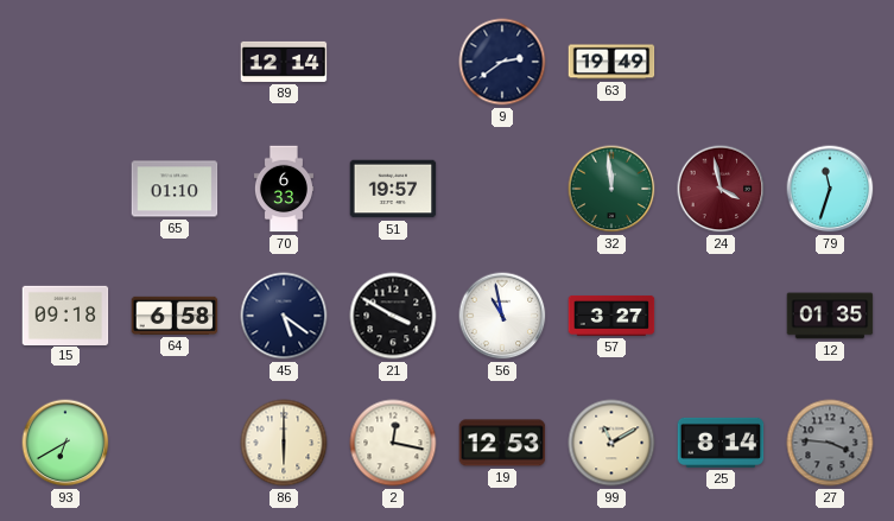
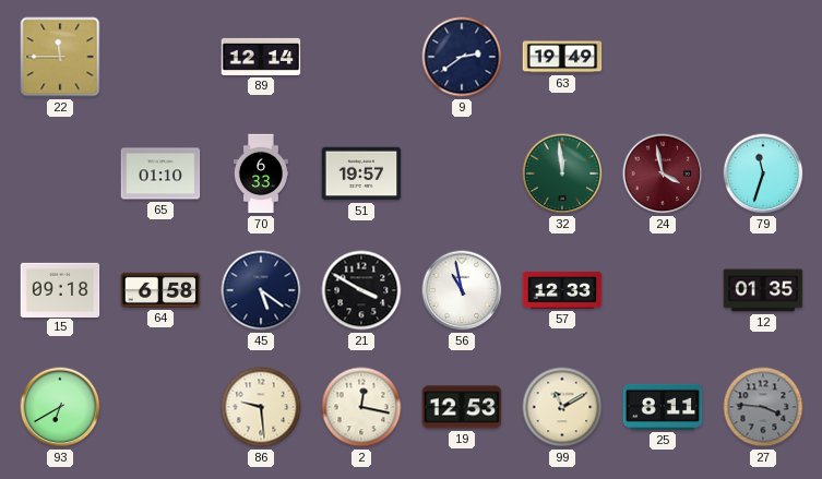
22: none -> 11:45 (60, 57)
57: 3:27 -> 12:33 (562, 290)
86: 6:00 -> 9:29 (261, 407)
25: 8:14 -> 8:11 (663, 407)
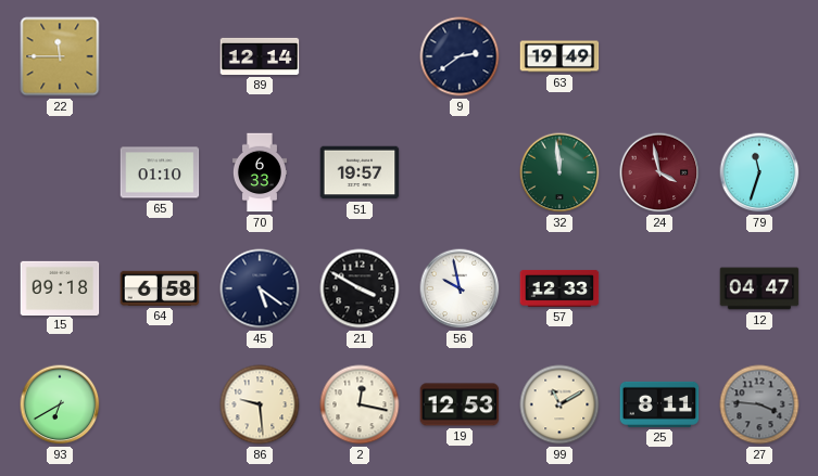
56: 10:58 -> 9:58 (460, 288)
12: 01:35 -> 04:47 (759, 288)
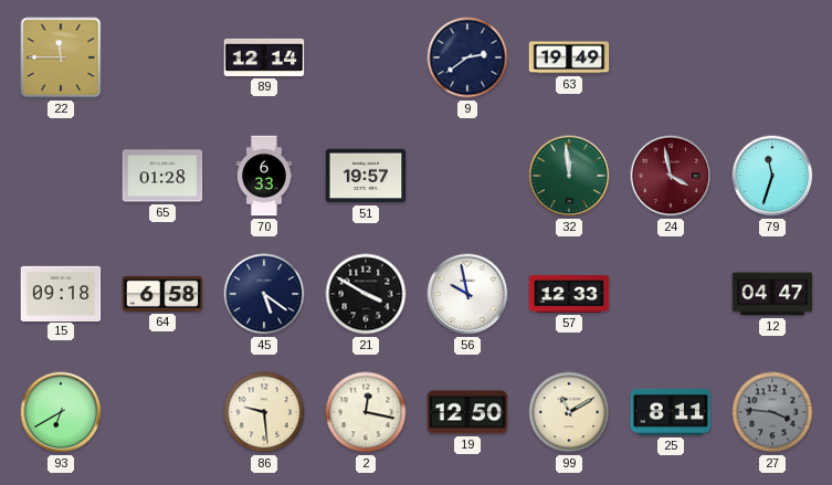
65: 01:10 -> 01:28 (162, 176)
19: 12:53 -> 12:50 (467, 412)
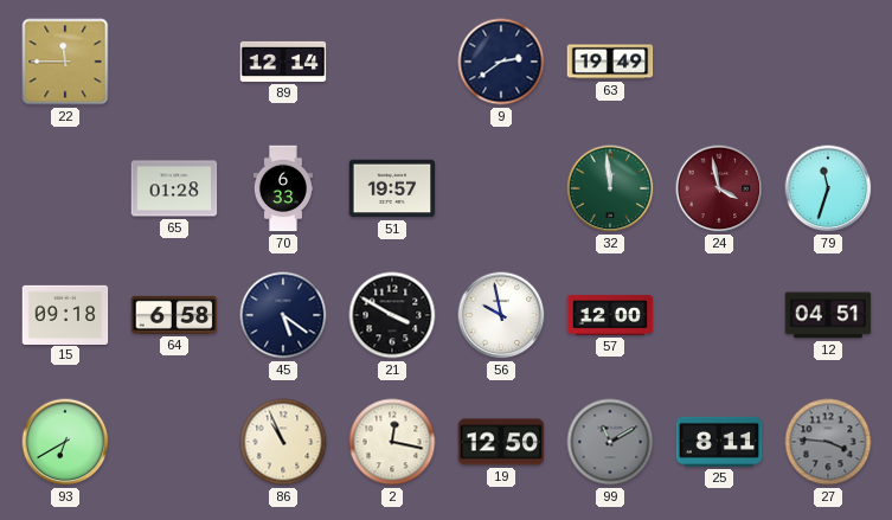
57: 12:33 -> 12:00 (610, 315)
12: 04:47 -> 04:51 (828, 315)
86: 9:29 -> 10:56 (283, 442)
99 dial: cream -> grey (610, 442)
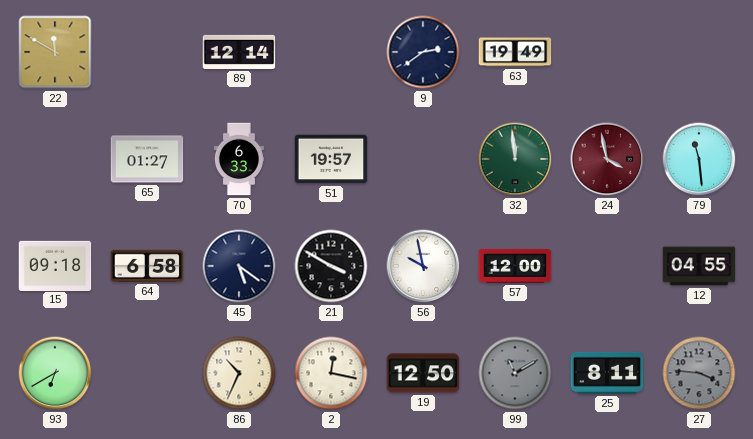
22: 11:45 -> 11:50 (55, 52)
65: 01:28 -> 01:27 (147, 159)
79: 11:33 -> 11:29 (699, 159)
12: 04:51 -> 04:55 (699, 266)
86: 10:56 -> 10:34 (239, 373)
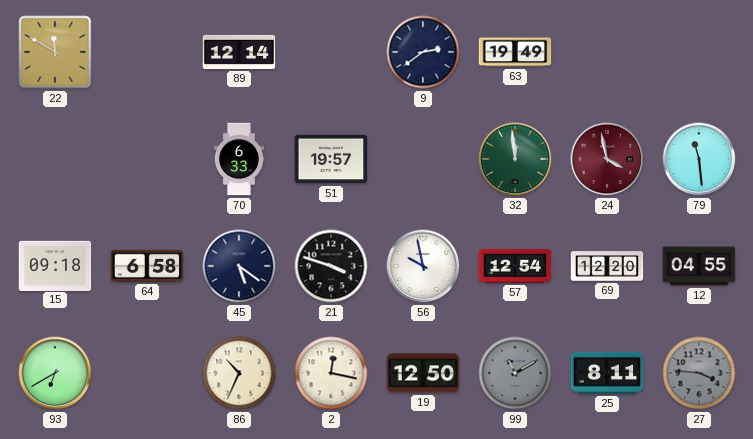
65: 01:27 -> none (147, 159)
21: 3:50 -> 3:48 (331, 266)
57: 12:00 -> 12:54 (515, 266)
69: none -> 12:20 (607, 266)
